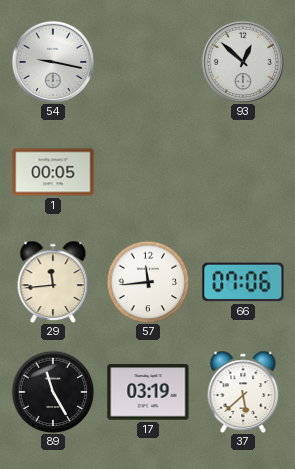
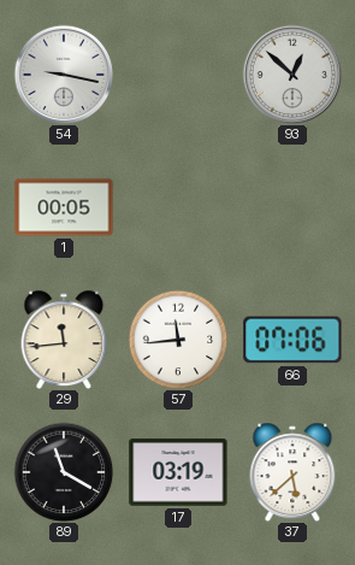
89: 11:25 -> 11:20 (64, 472)
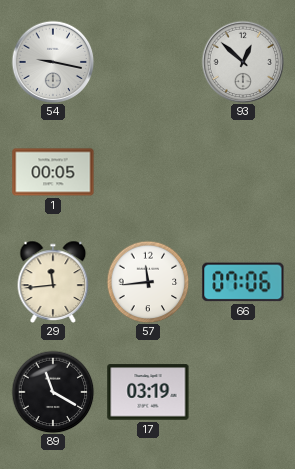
37: 5:38 -> none (292, 472)
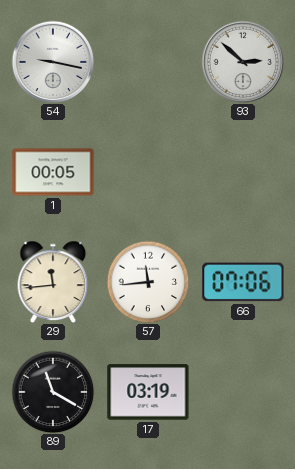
93: 12:52 -> 2:52 (243, 62)
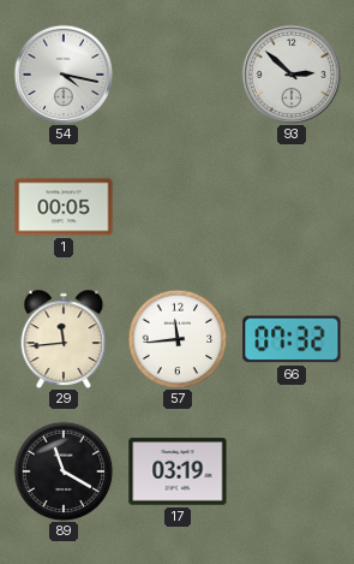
54: 9:17 -> 4:17 (64, 75)
66: 07:06 -> 07:32 (292, 339)
